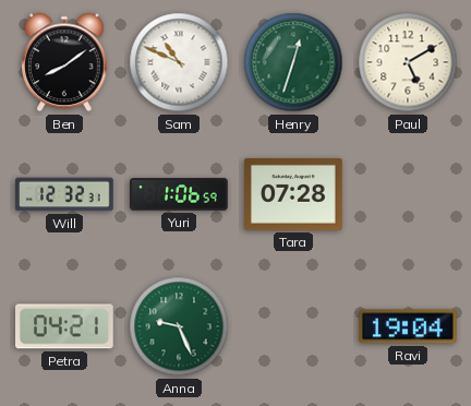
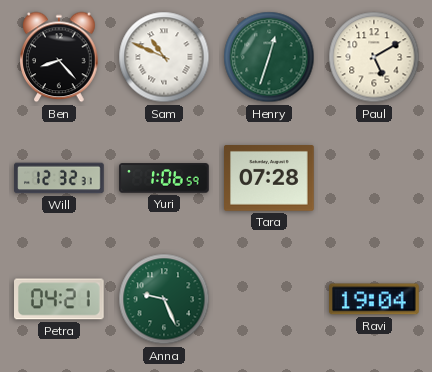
Ben: 8:09 -> 8:23 (59, 57)
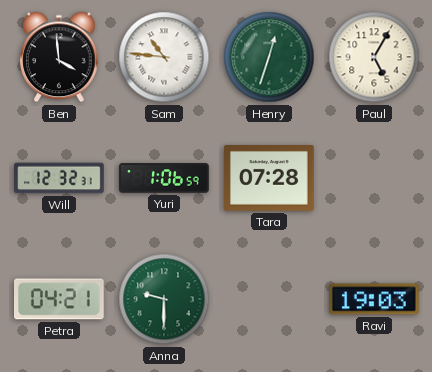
Ben: 8:23 -> 3:59 (59, 57)
Sam: 10:49 -> 10:46 (164, 57)
Paul: 5:10 -> 5:05 (374, 57)
Anna: 9:26 -> 9:30 (164, 299)
Ravi: 19:04 -> 19:03 (375, 299)
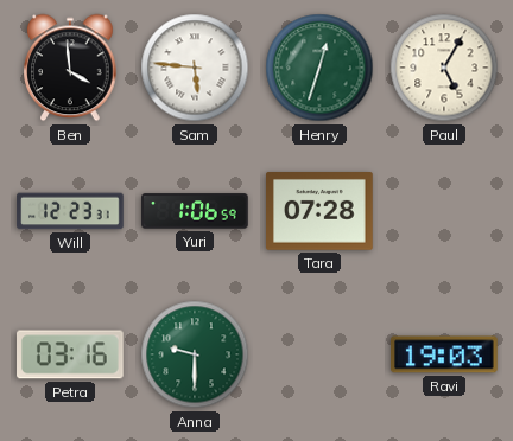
Sam: 10:46 -> 5:46 (195, 68)
Will: 12:32 -> 12:23 (70, 211)
Petra: 04:21 -> 03:16 (71, 354)
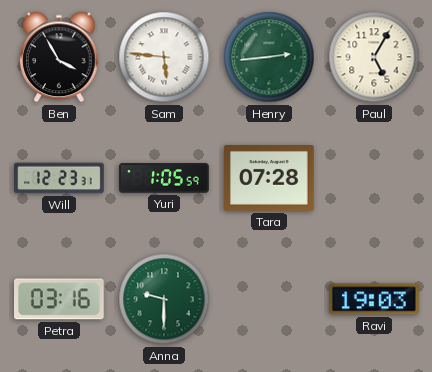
Ben: 3:59 -> 3:55 (59, 57)
Henry: 12:33 -> 2:44 (269, 57)
Yuri: 1:06 -> 1:05 (164, 178)
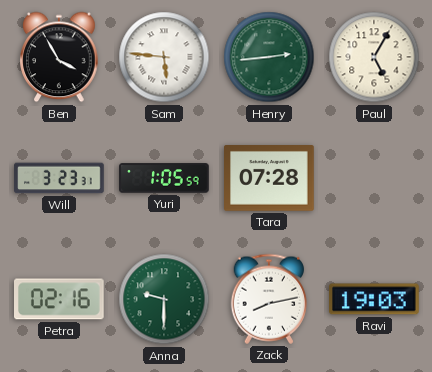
Will: 12:23 -> 3:23 (59, 178)
Petra: 03:16 -> 02:16 (60, 299)
Zack: none -> 8:13 (268, 299)
